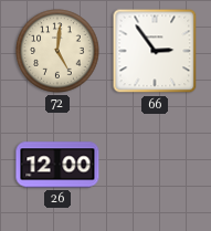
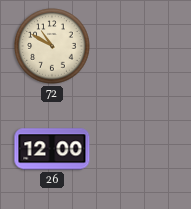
72: 5:01 -> 10:50 (52, 46)
66: 2:54 -> none (155, 51)
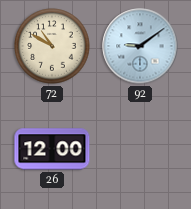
92: none -> 9:09 (140, 46)
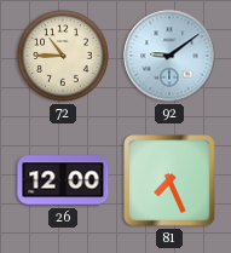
72: 10:50 -> 10:45 (63, 56)
81: none -> 7:26 (169, 180)
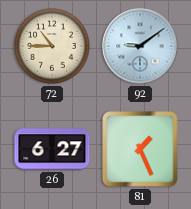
26: 12:00 -> 6:27 (52, 149)
81: 7:26 -> 1:26 (140, 149)
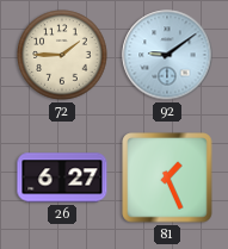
72: 10:45 -> 1:45 (62, 55)
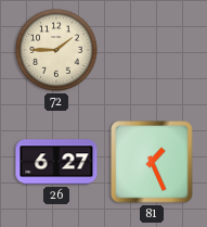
92: 9:09 -> none (167, 55)
